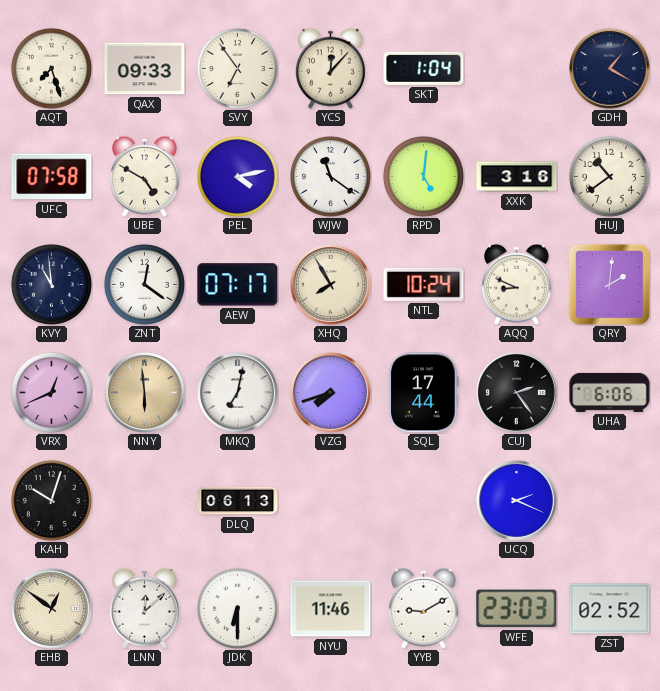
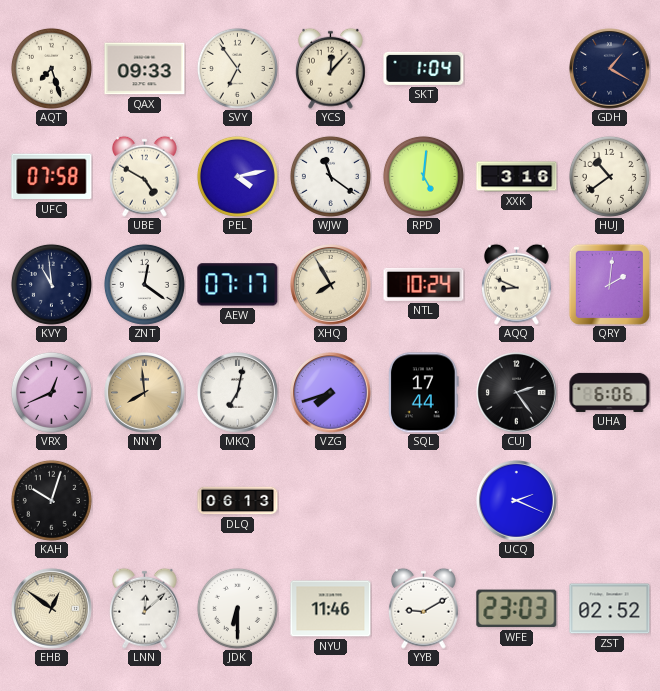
NNY: 5:59 -> 7:59 (145, 393)
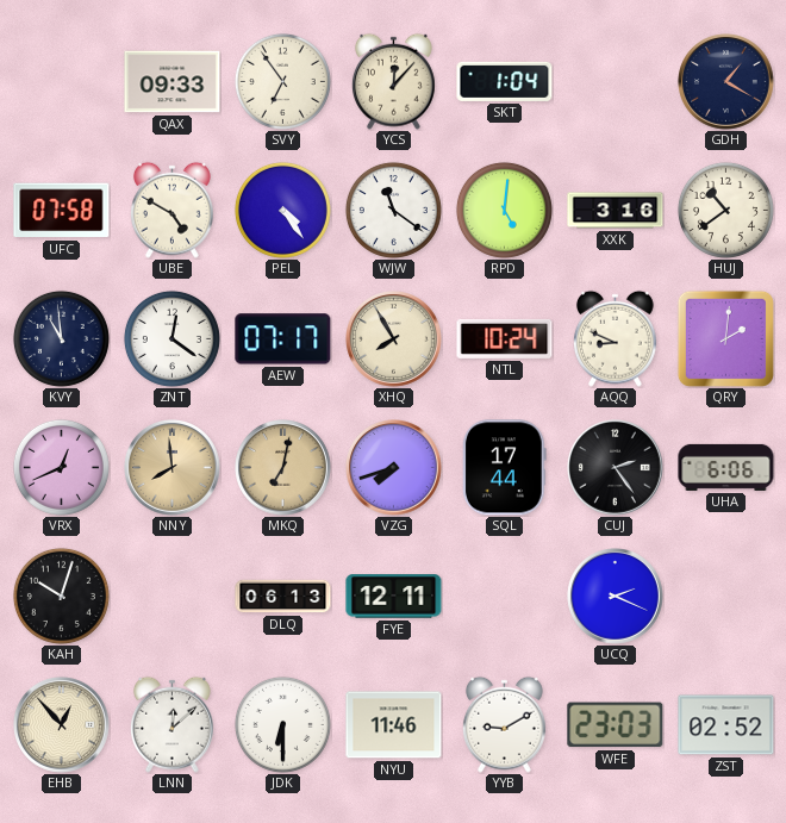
AQT: 7:27 -> none (51, 68)
PEL: 4:13 -> 4:24 (282, 210)
MKQ dial: white -> champagne (283, 468)
FYE: none -> 12:11 (394, 597)
EHB: 12:51 -> 12:53 (62, 725)
